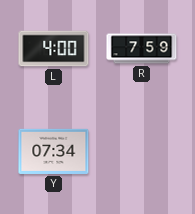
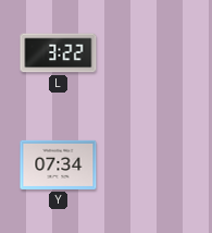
L: 4:00 -> 3:22 (59, 53)
R: 7:59 -> none (142, 49)
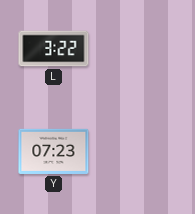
Y: 07:34 -> 07:23 (54, 151)
